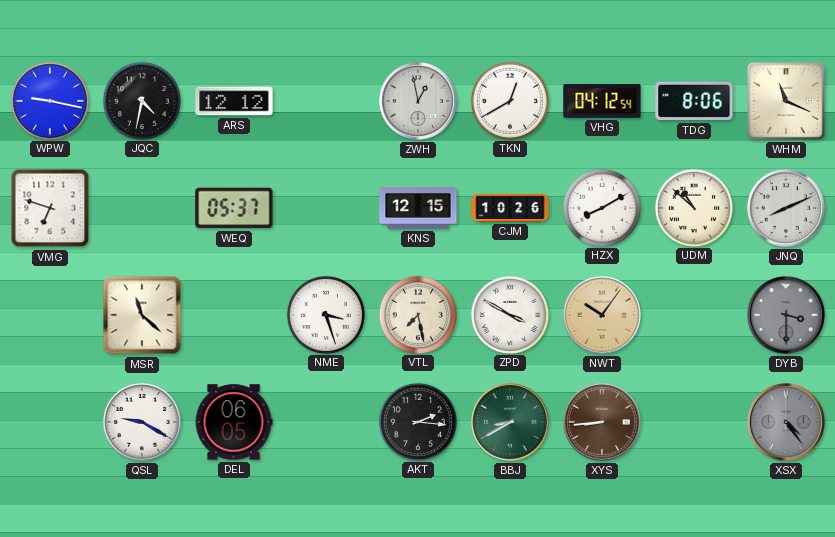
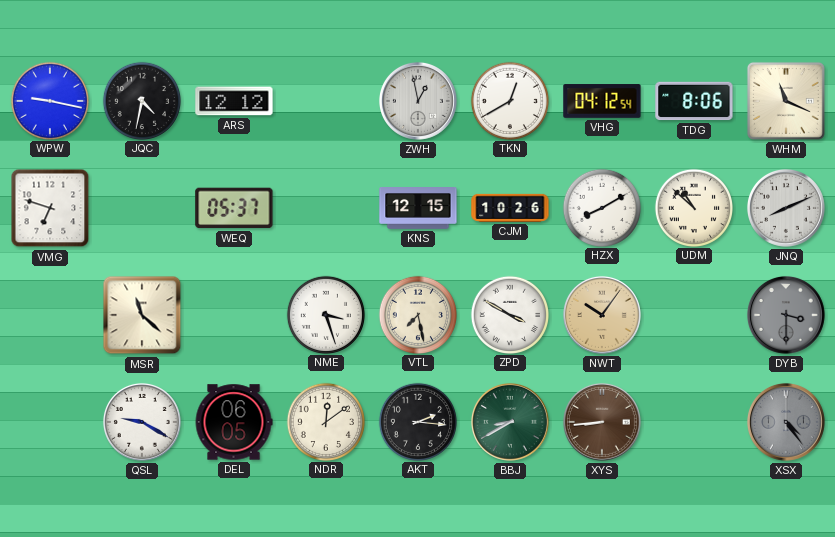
NDR: none -> 12:09 (325, 421)
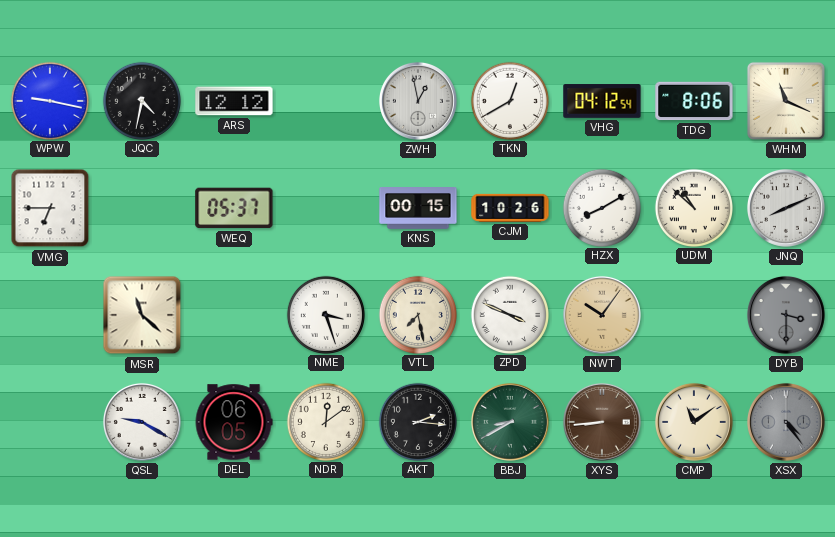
VMG: 6:48 -> 6:45 (50, 208)
KNS: 12:15 -> 00:15 (418, 209)
ZPD: 3:50 -> 3:49 (509, 314)
CMP: none -> 11:09 (694, 422)
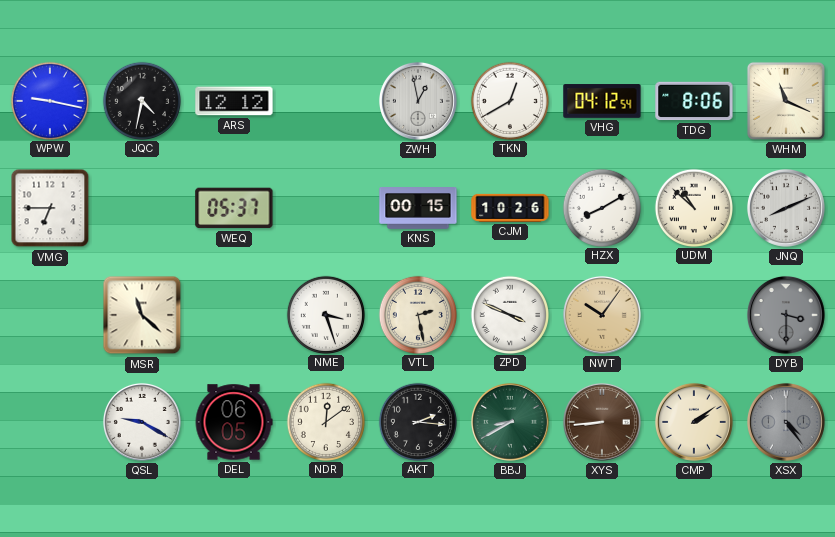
VTL: 7:28 -> 2:28 (417, 314)
CMP: 11:09 -> 2:09 (694, 422)
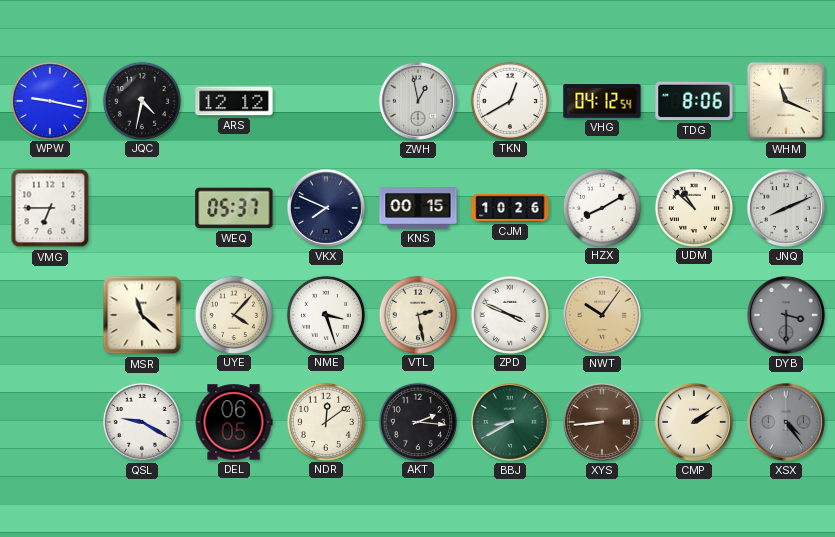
VKX: none -> 7:49 (326, 208)
UYE: none -> 4:07 (233, 314)
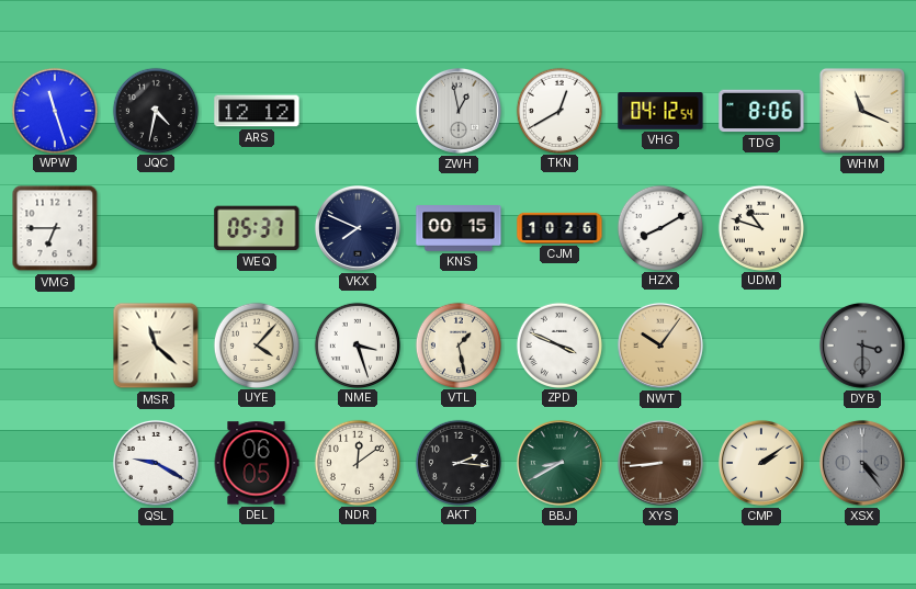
WPW: 9:17 -> 11:27 (54, 110)
UDM: 10:52 -> 10:48 (760, 227)
JNQ: 8:11 -> none (786, 208)
VTL: 2:28 -> 1:28 (457, 344)
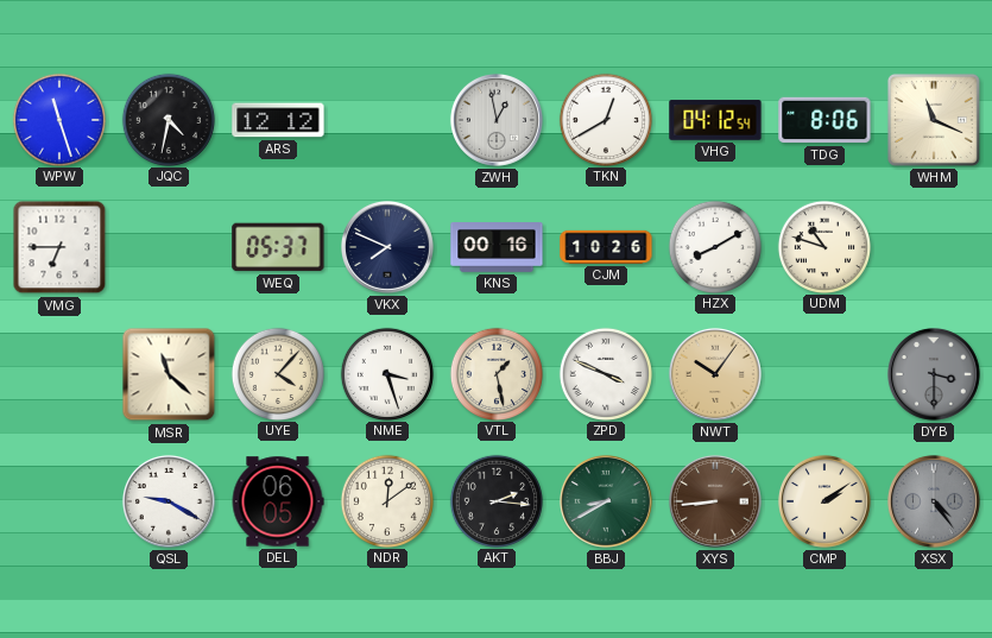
KNS: 00:15 -> 00:16 (497, 248)
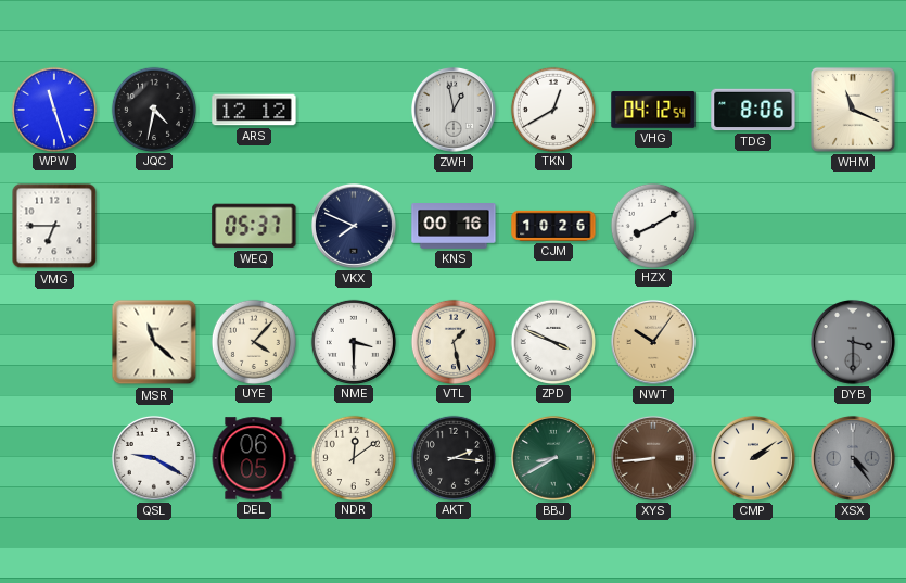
UDM: 10:48 -> none (823, 246)
NME: 3:27 -> 3:30 (353, 341)
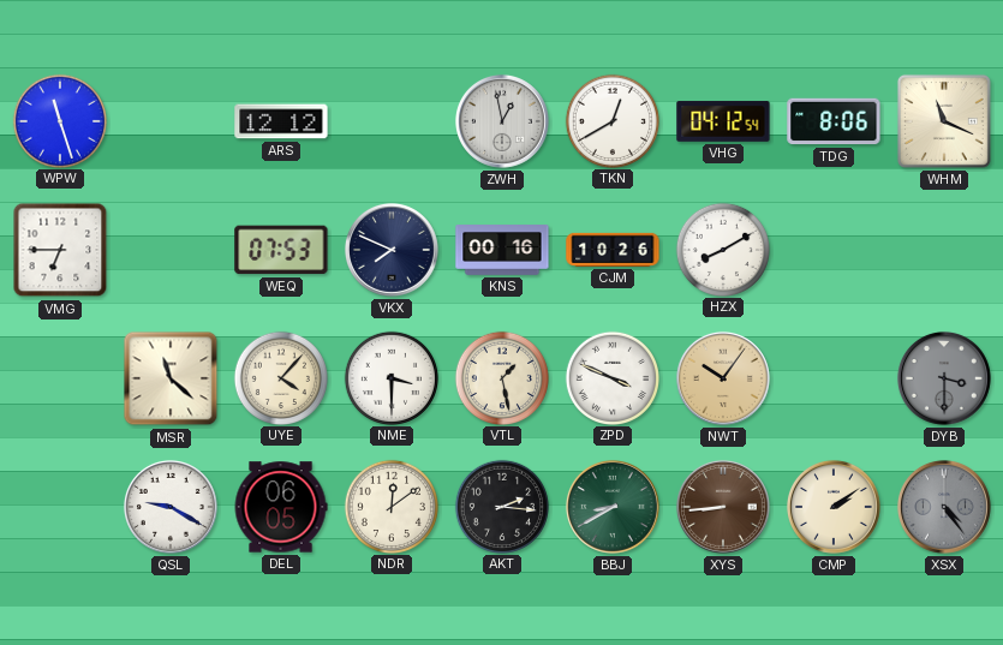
JQC: 4:32 -> none (153, 109)
WEQ: 05:37 -> 07:53 (281, 250)
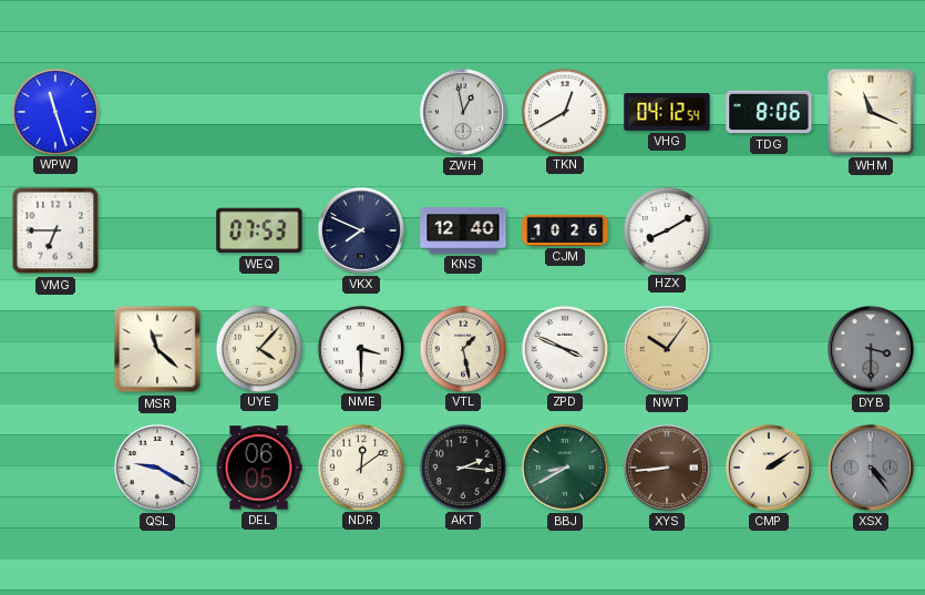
ARS: 12:12 -> none (281, 121)
KNS: 00:16 -> 12:40 (463, 232)
